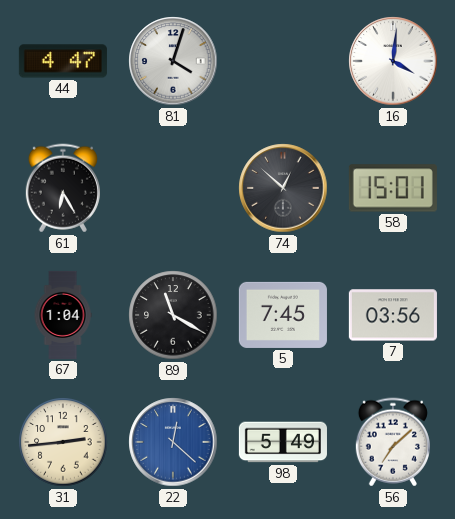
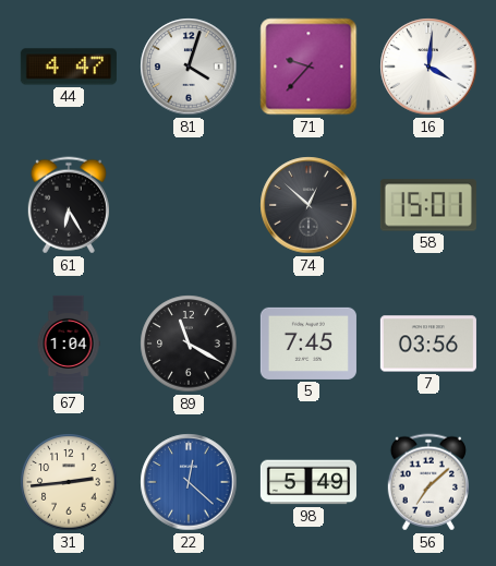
71: none -> 9:37 (309, 67)
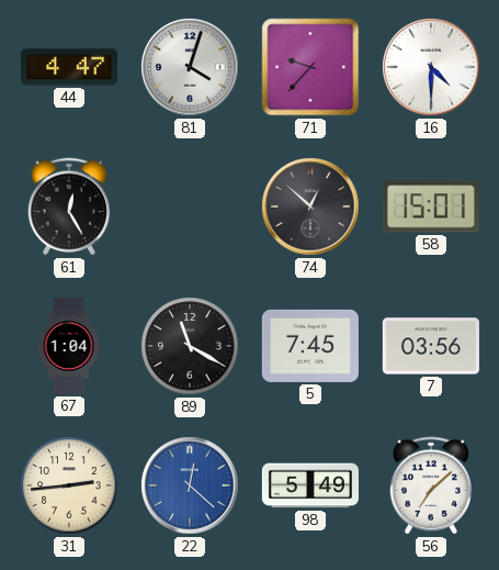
16: 4:01 -> 4:30 (431, 67)
61: 6:25 -> 12:25 (69, 206)
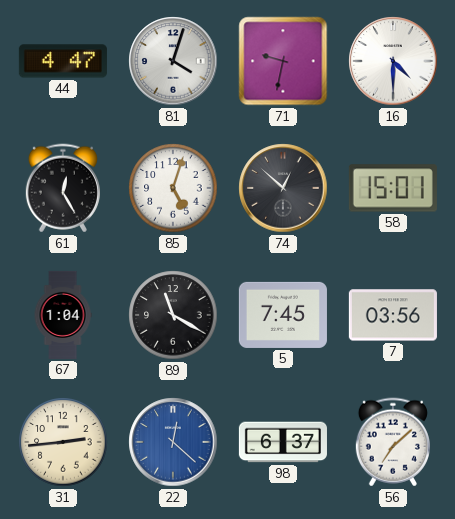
71: 9:37 -> 9:32 (283, 61)
85: none -> 5:03 (173, 188)
98: 5:49 -> 6:37 (283, 442)
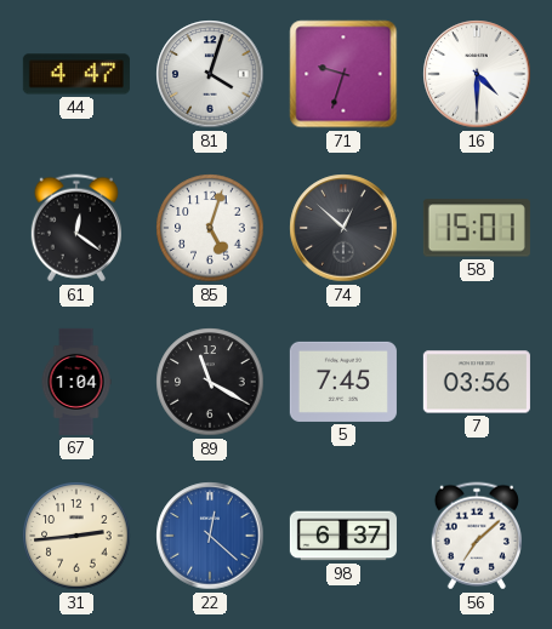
71: 9:32 -> 9:33 (343, 74)
61: 12:25 -> 12:21 (76, 228)
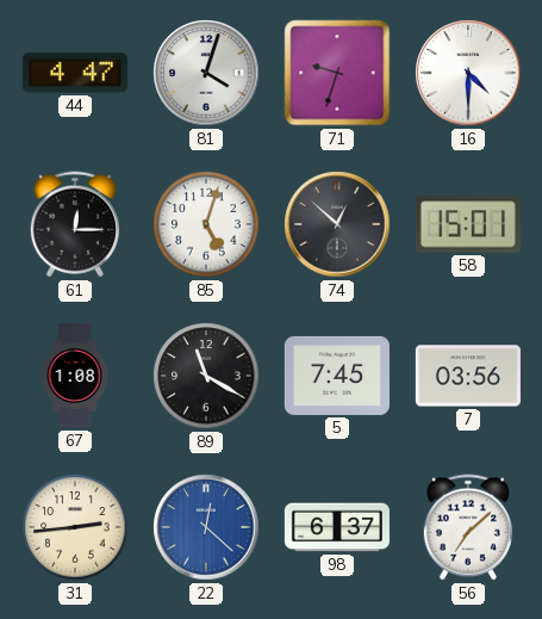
61: 12:21 -> 12:15 (75, 224)
67: 1:04 -> 1:08 (75, 376)
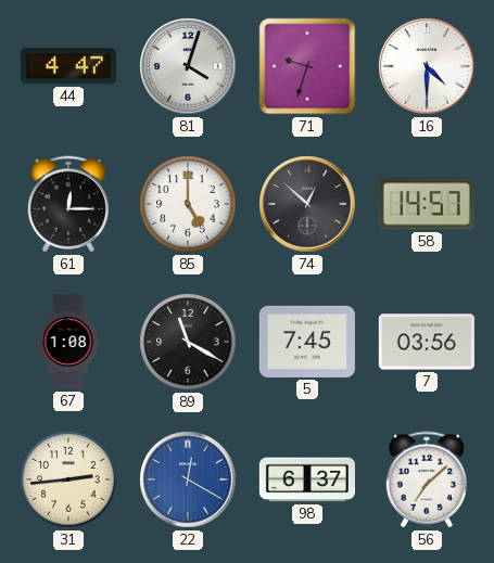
85: 5:03 -> 5:00 (188, 204)
58: 15:01 -> 14:57 (427, 204)
22: 12:22 -> 12:20 (188, 479)
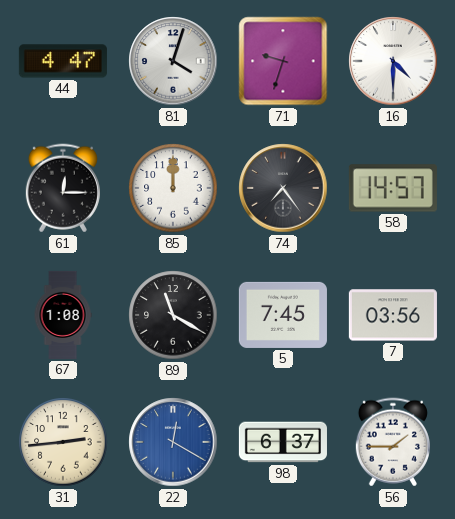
85: 5:00 -> 12:00 (173, 188)
74: 12:52 -> 7:24 (283, 188)
56: 7:08 -> 1:45 (393, 442)
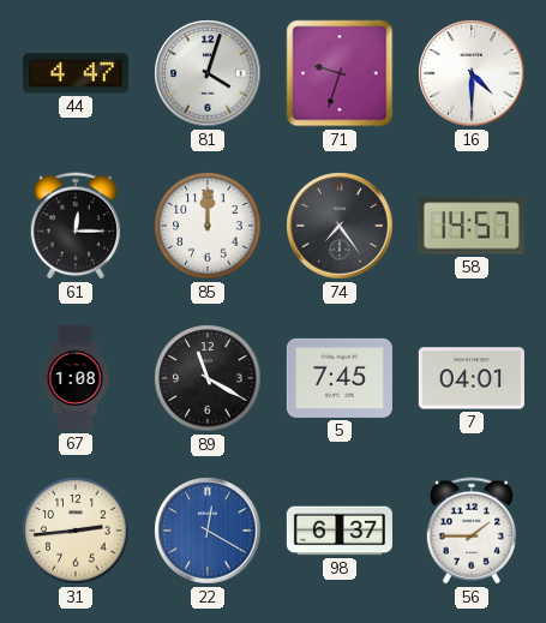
7: 03:56 -> 04:01 (472, 378)
